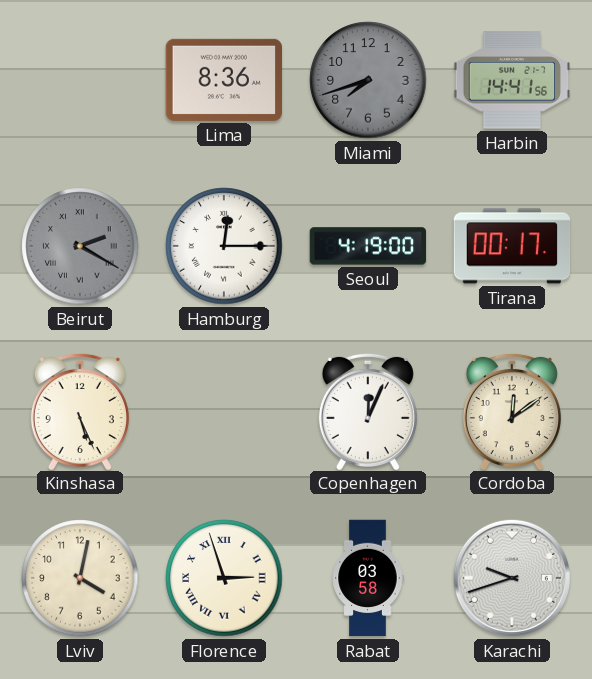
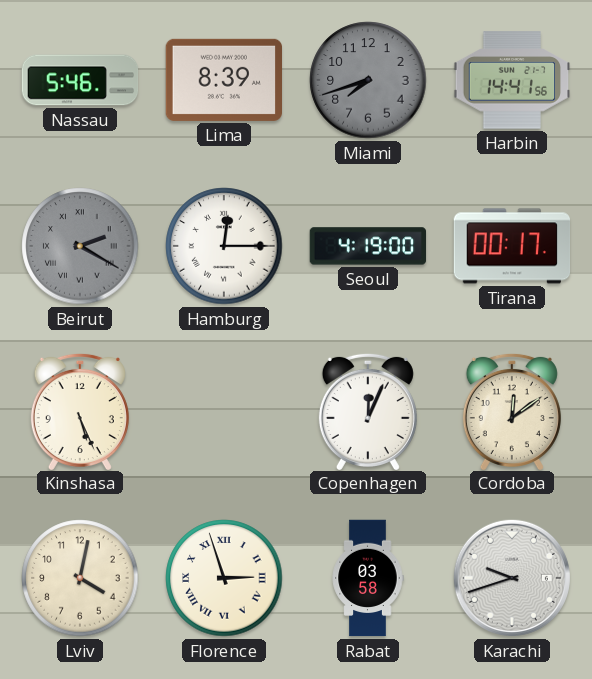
Nassau: none -> 5:46 (80, 80)
Lima: 8:36 -> 8:39 (223, 80)
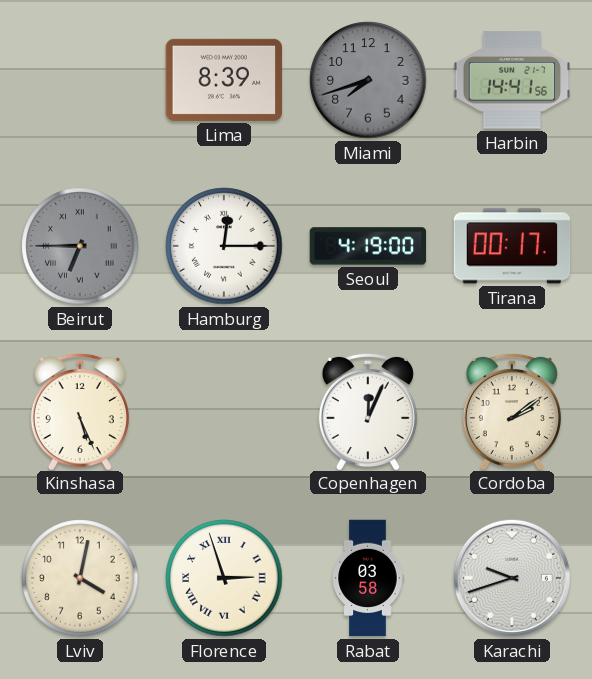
Nassau: 5:46 -> none (80, 80)
Beirut: 2:20 -> 6:45 (80, 246)
Cordoba: 12:09 -> 2:09 (512, 411)
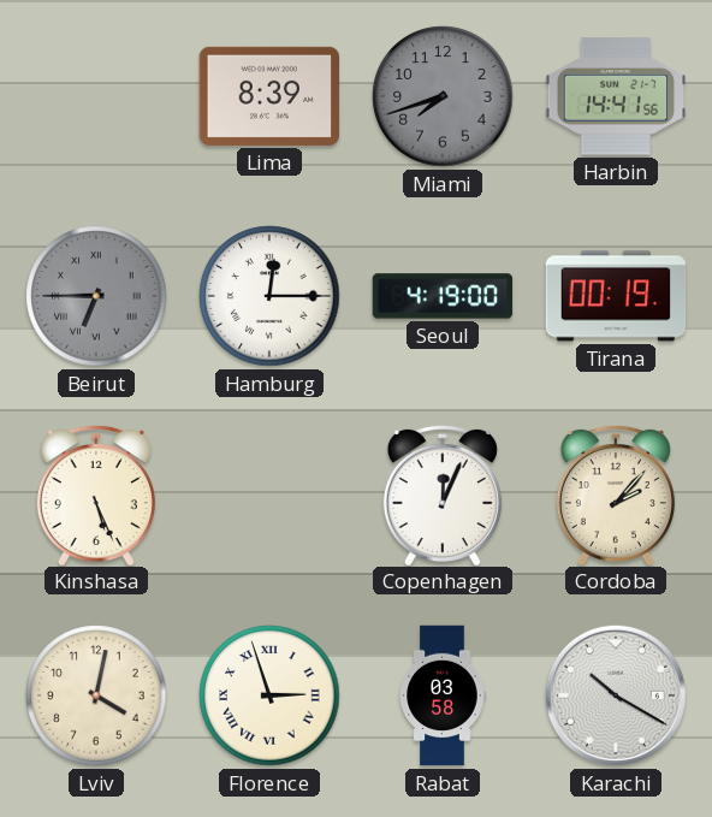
Tirana: 00:17 -> 00:19 (616, 296)
Cordoba: 2:09 -> 2:07 (616, 495)
Karachi: 9:42 -> 10:20 (616, 695)
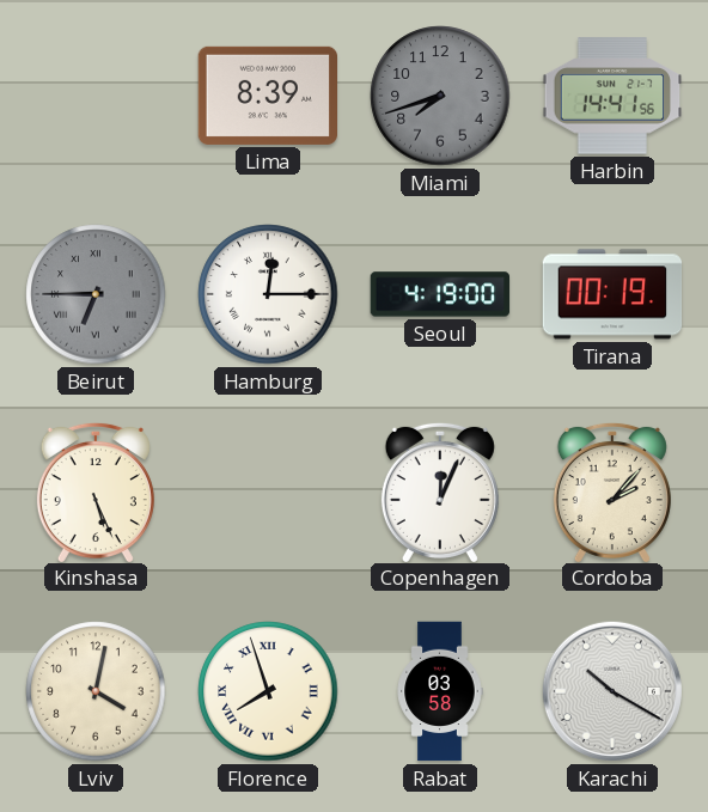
Florence: 2:57 -> 7:57 (268, 691)
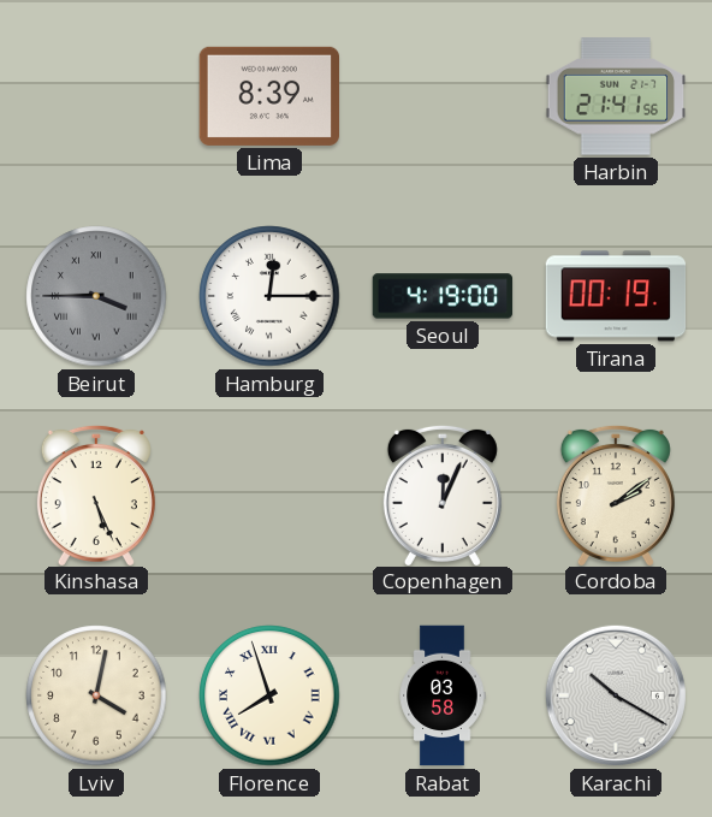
Miami: 7:42 -> none (440, 96)
Harbin: 14:41 -> 21:41 (616, 96)
Beirut: 6:45 -> 3:45 (96, 296)
Cordoba: 2:07 -> 2:09 (616, 495)
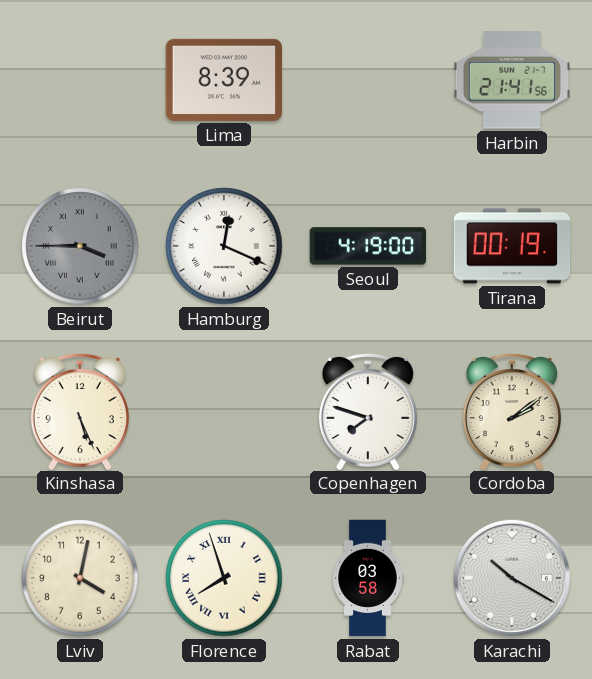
Hamburg: 12:15 -> 12:19 (224, 246)
Copenhagen: 12:04 -> 7:48 (368, 411)
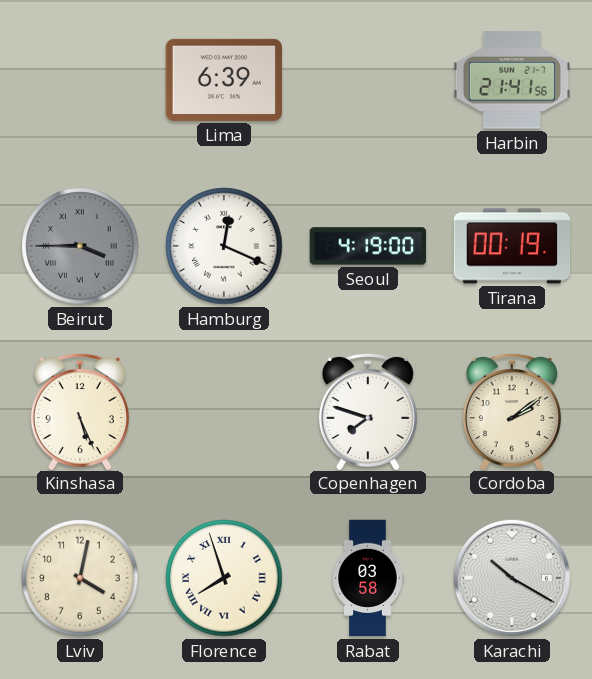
Lima: 8:39 -> 6:39 (223, 80)
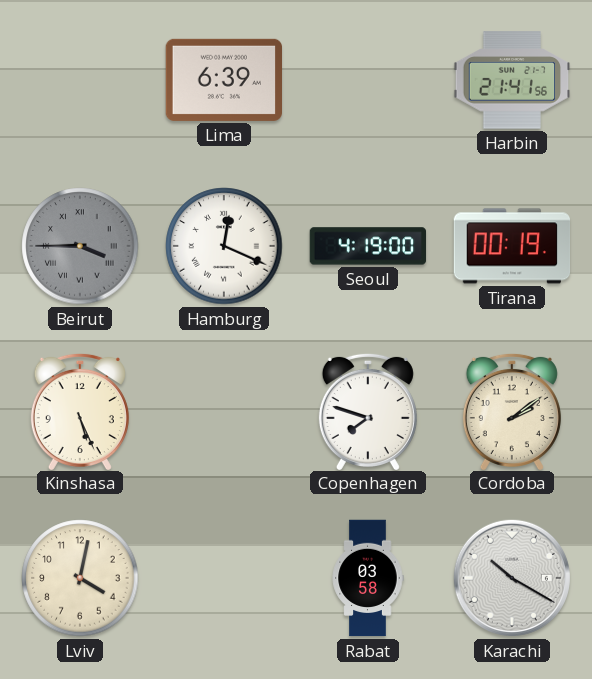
Florence: 7:57 -> none (224, 578)
